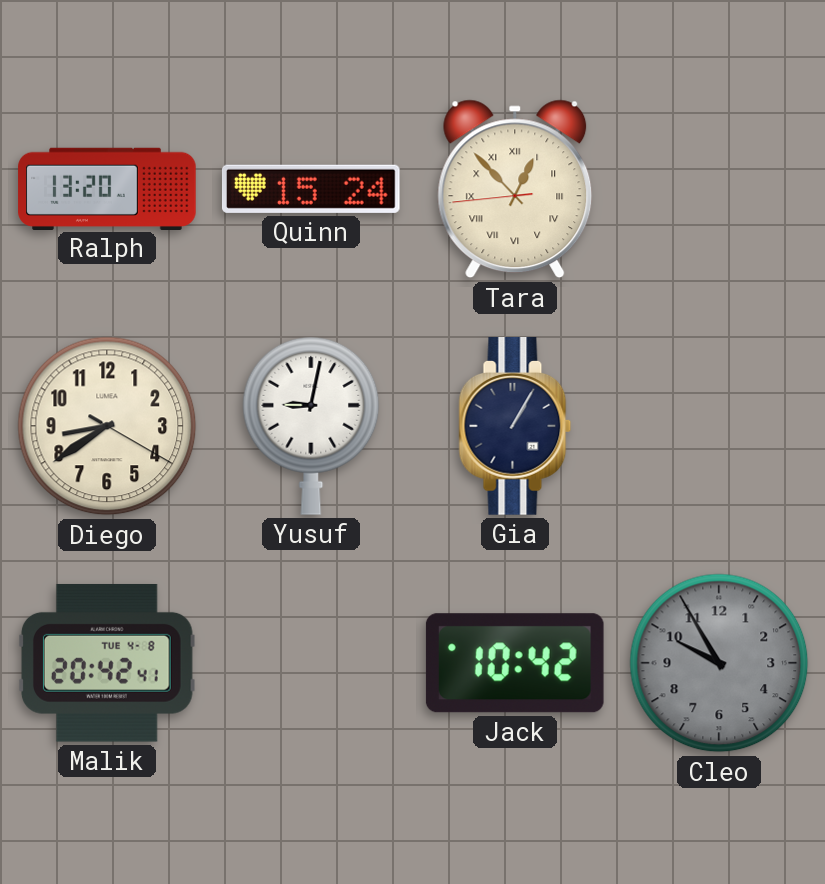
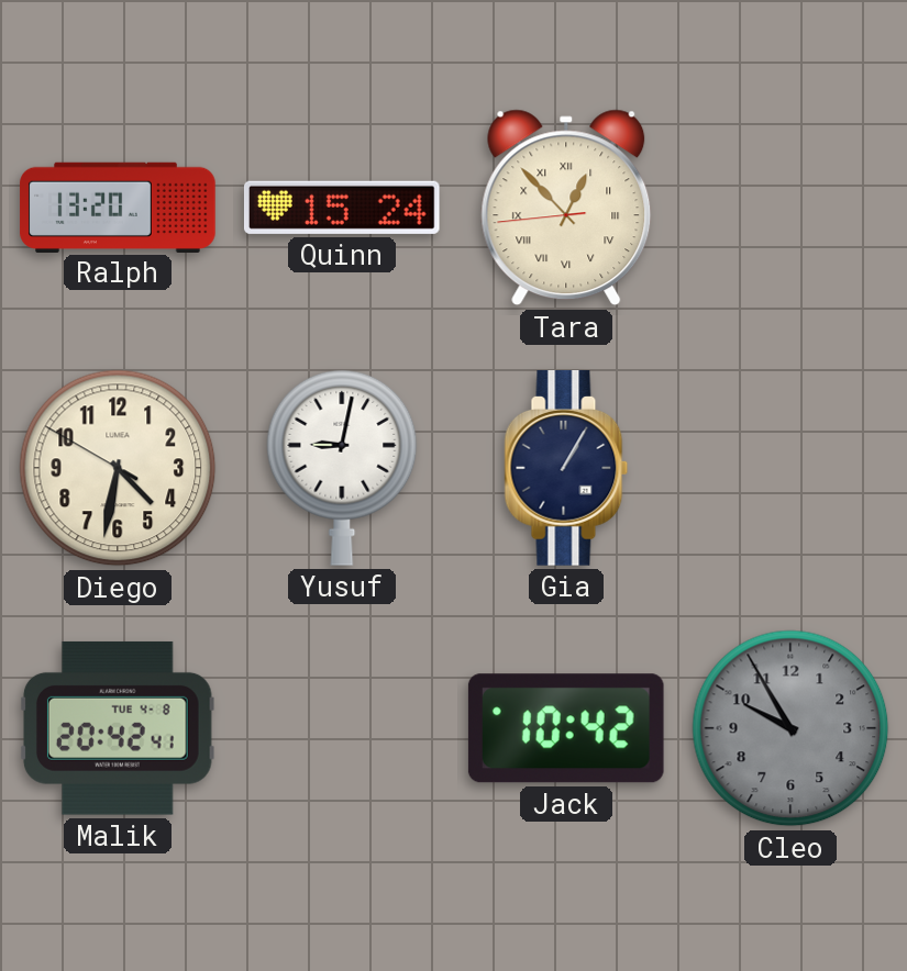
Diego: 8:39 -> 4:31 (118, 468)
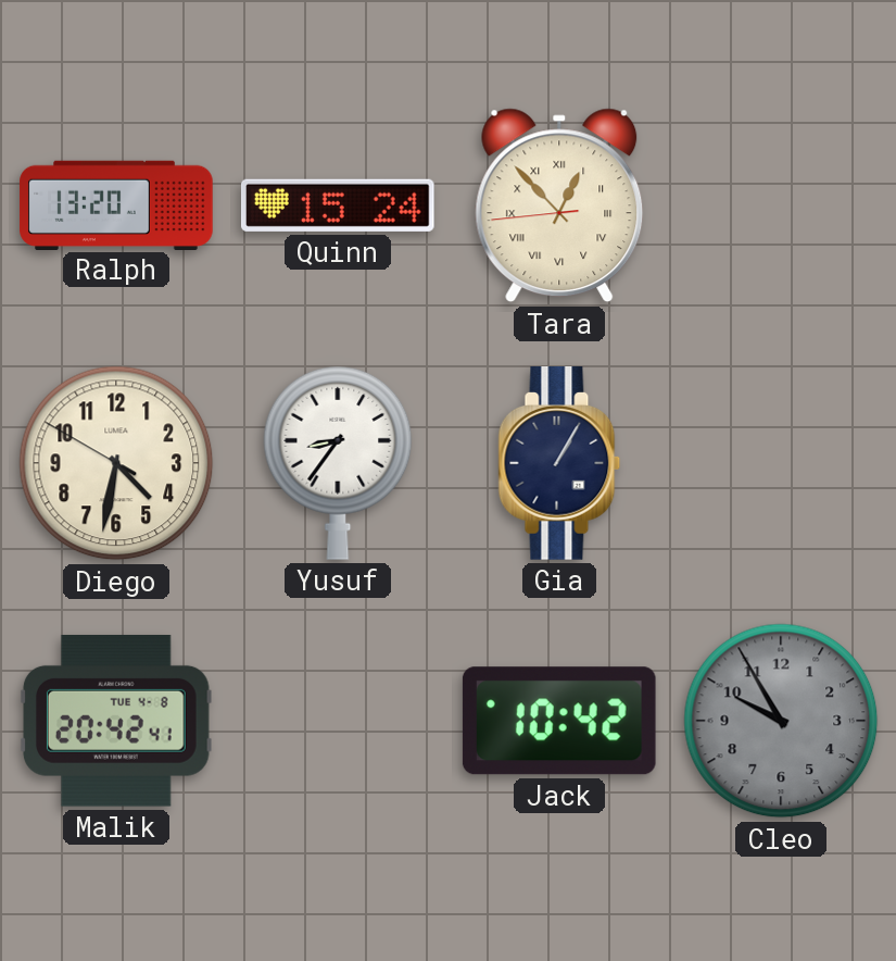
Yusuf: 9:02 -> 8:36 (338, 463)
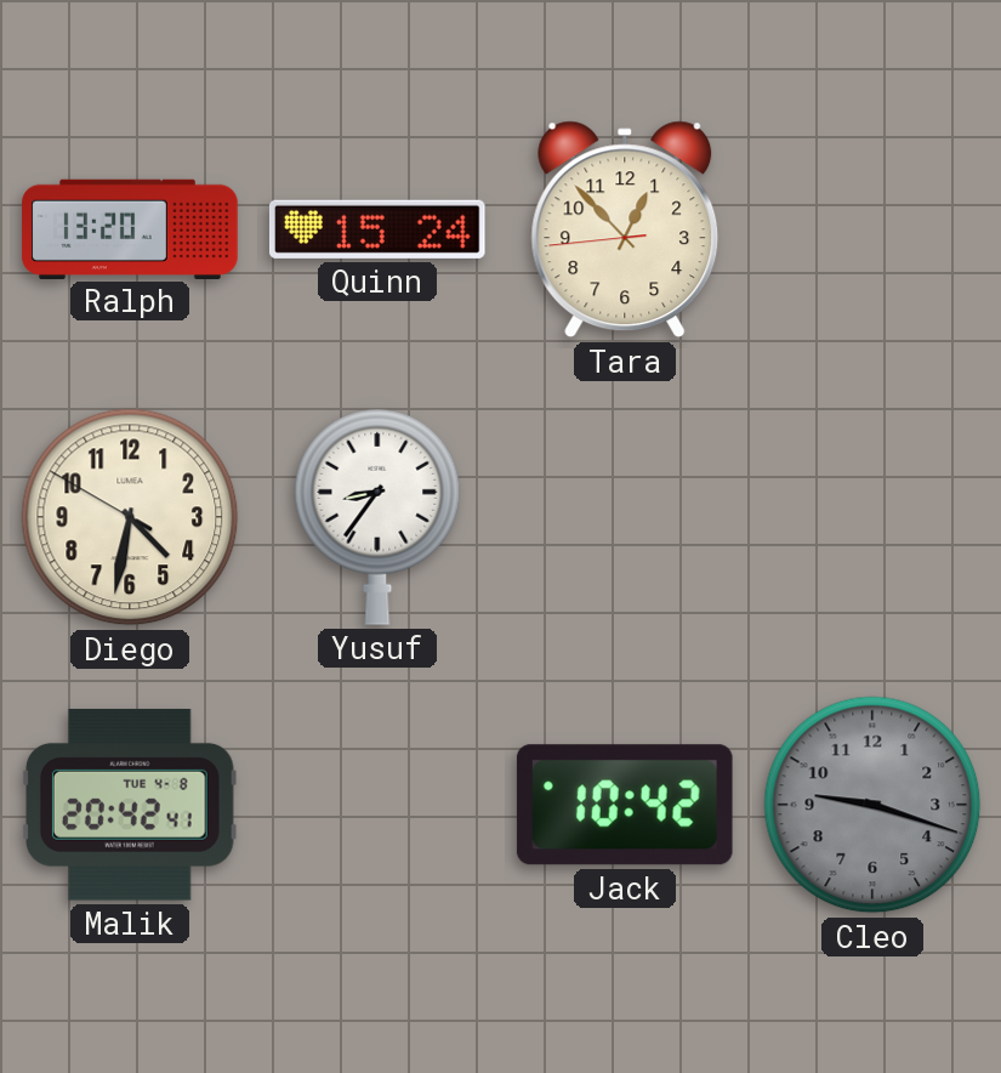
Tara numerals: Roman -> Arabic (625, 229)
Gia: 1:05 -> none (559, 464)
Cleo: 9:55 -> 9:18 (872, 805)
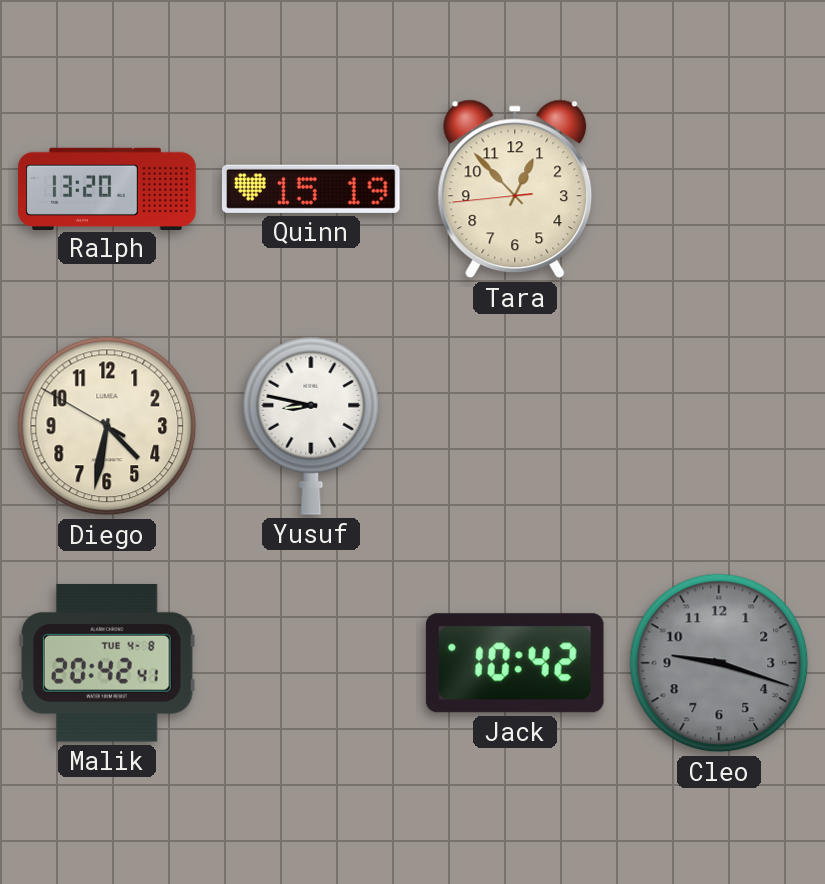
Quinn: 15:24 -> 15:19 (311, 189)
Yusuf: 8:36 -> 8:47 (311, 426)
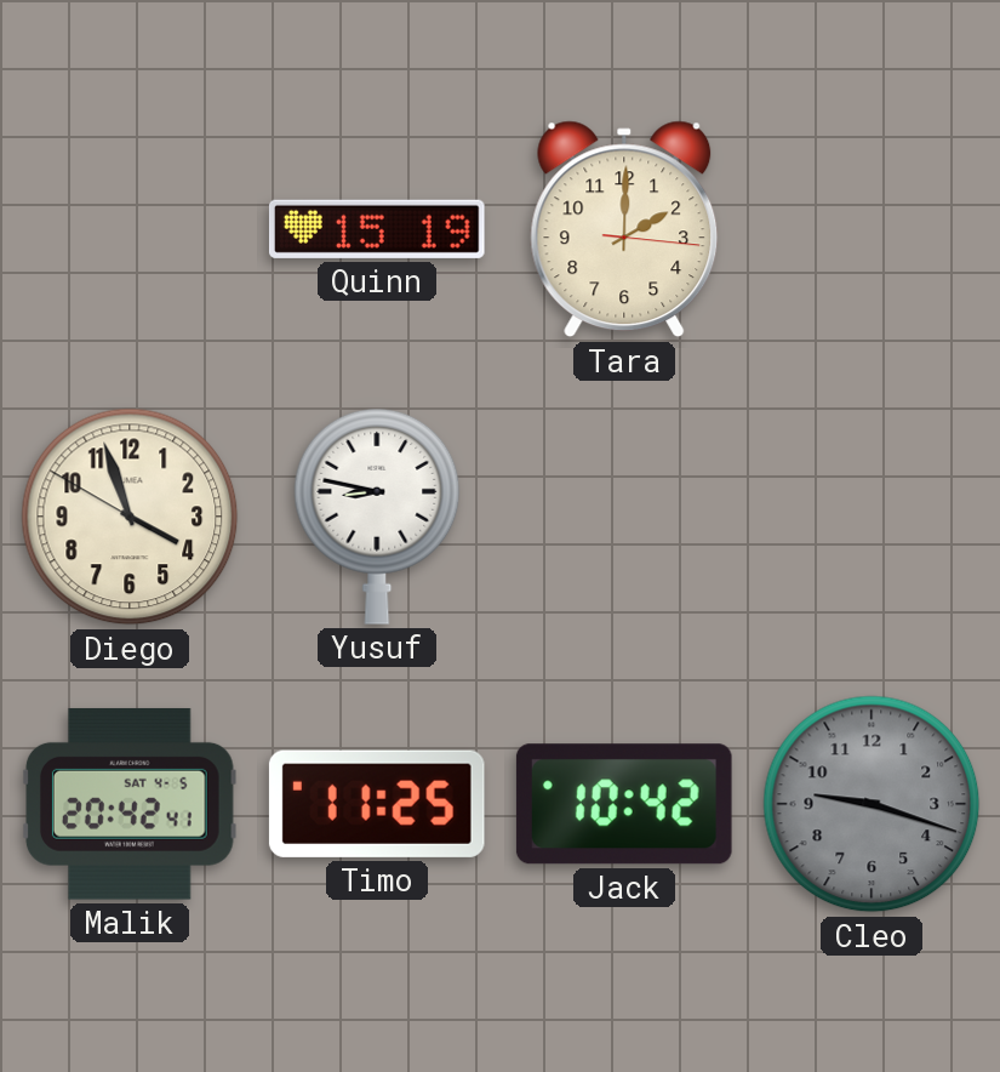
Ralph: 13:20 -> none (107, 188)
Tara: 12:52 -> 2:00 (624, 229)
Diego: 4:31 -> 3:56 (130, 517)
Malik date: TUE 4-8 -> SAT 4-5 (130, 804)
Timo: none -> 11:25 (377, 804)
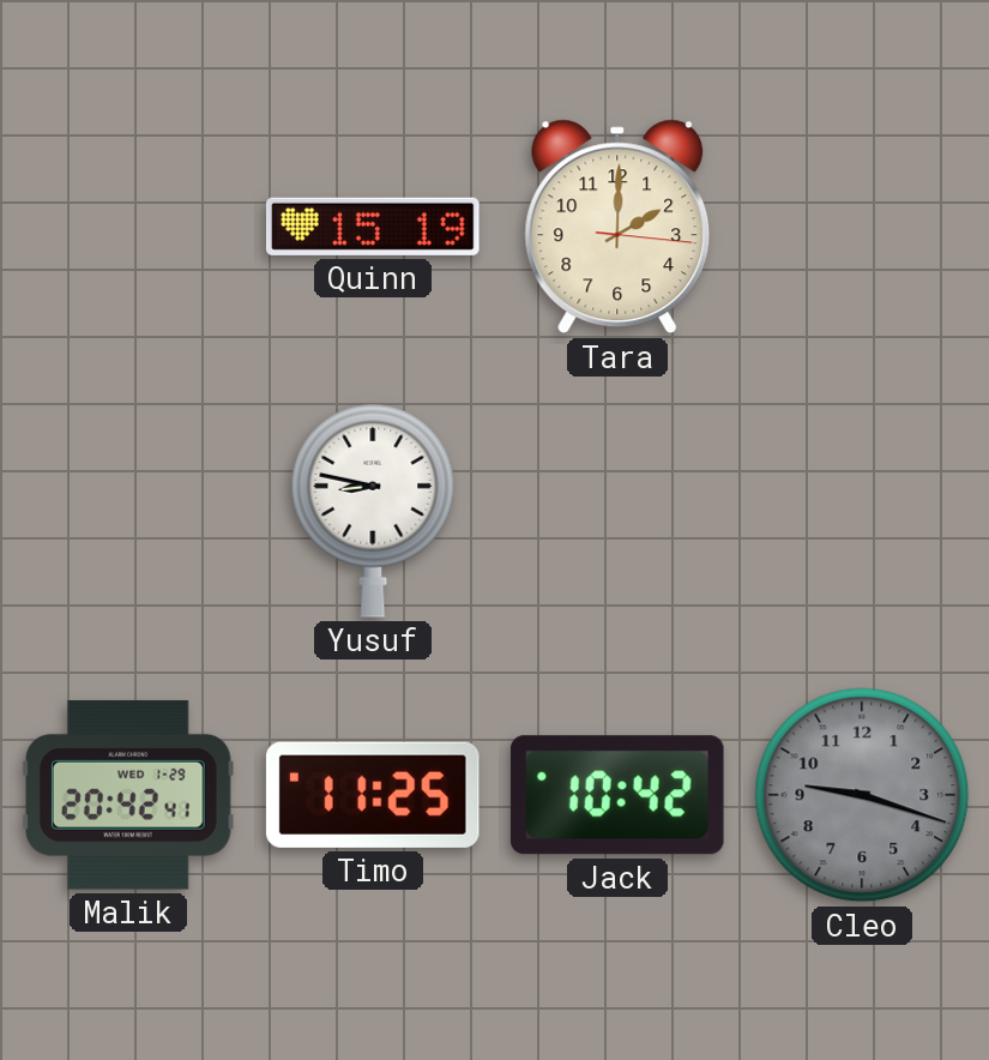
Diego: 3:56 -> none (130, 517)
Malik date: SAT 4-5 -> WED 1-29 (128, 795)
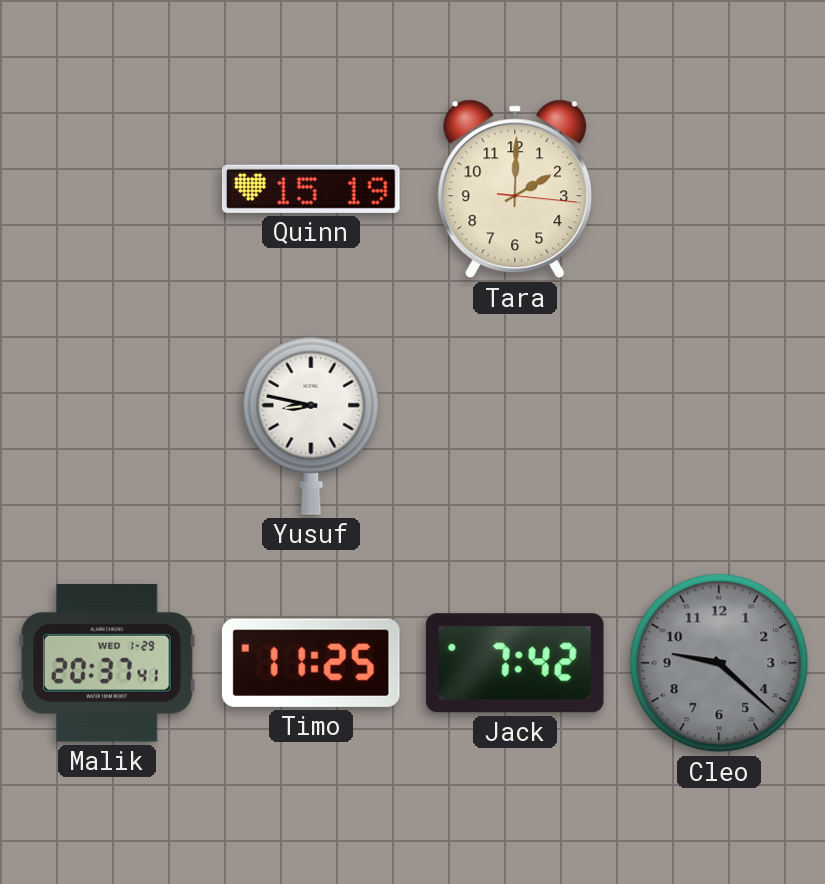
Malik: 20:42 -> 20:37 (107, 663)
Jack: 10:42 -> 7:42 (515, 663)
Cleo: 9:18 -> 9:22 (719, 663)
